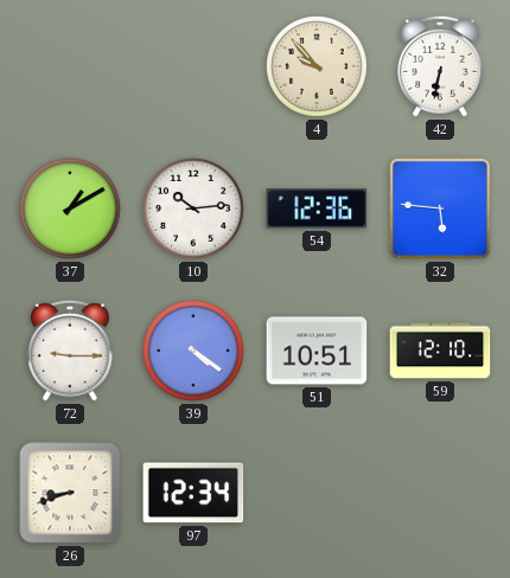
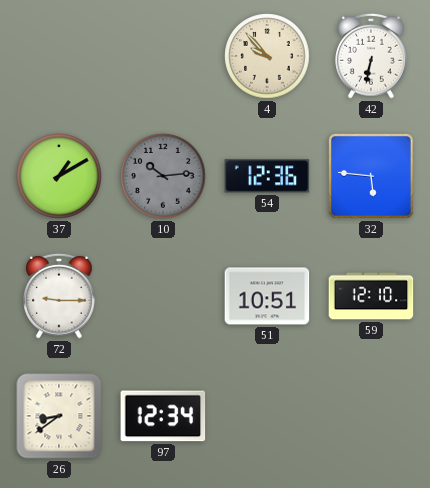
10 dial: white -> grey (163, 176)
39: 4:21 -> none (193, 351)
26: 8:42 -> 8:39 (59, 416)
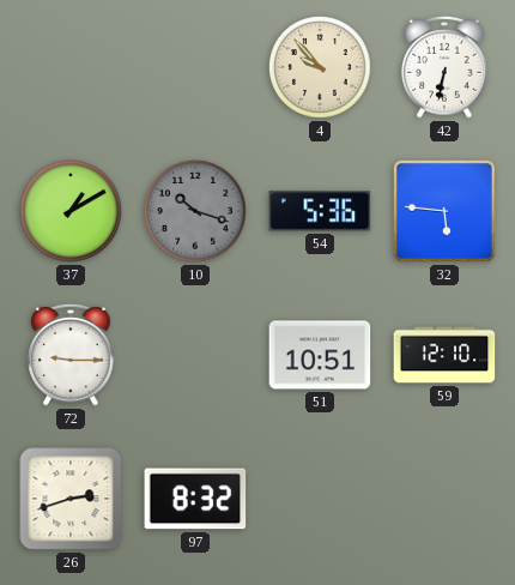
10: 10:14 -> 10:18 (195, 211)
54: 12:36 -> 5:36 (320, 211)
26: 8:39 -> 2:42 (71, 499)
97: 12:34 -> 8:32 (195, 499)
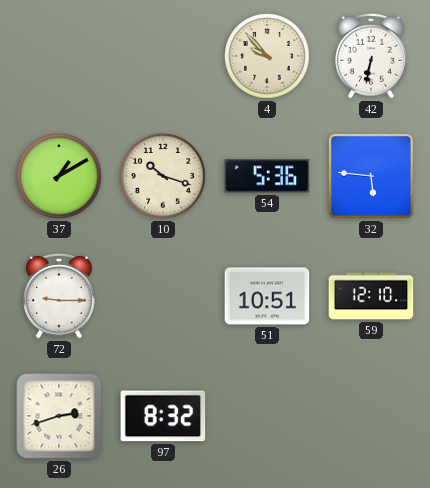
10 dial: grey -> cream (163, 176)
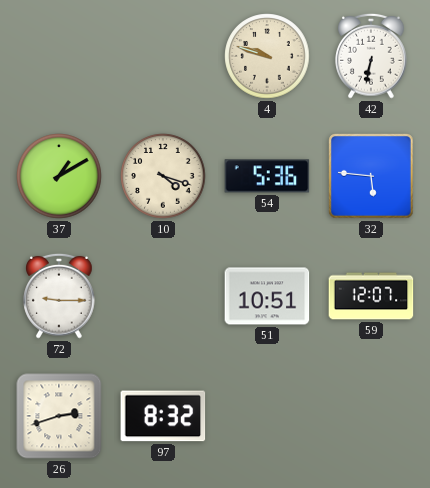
4: 9:53 -> 9:48 (267, 56)
10: 10:18 -> 4:18 (163, 176)
59: 12:10 -> 12:07 (371, 296)
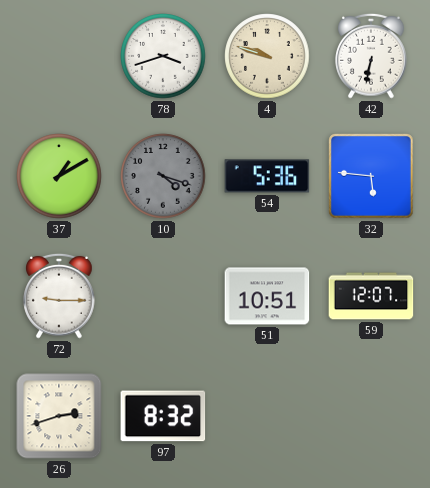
78: none -> 3:42 (163, 56)
10 dial: cream -> grey (163, 176)
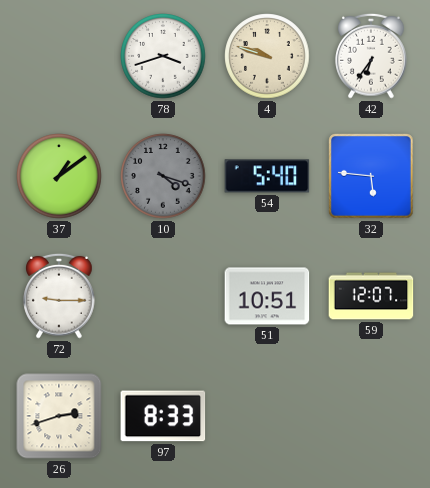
42: 6:32 -> 6:36 (371, 56)
37: 1:10 -> 1:09 (59, 176)
54: 5:36 -> 5:40 (267, 176)
97: 8:32 -> 8:33 (163, 416)
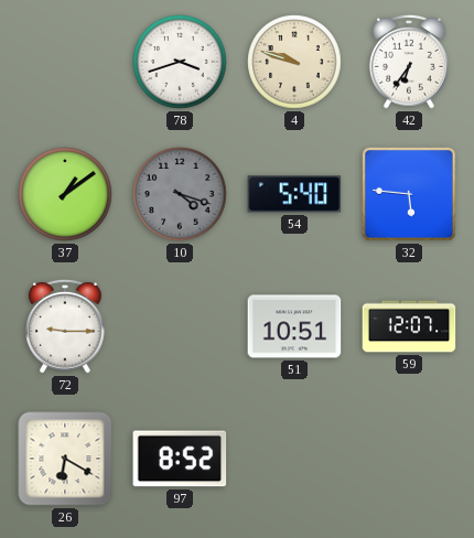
26: 2:42 -> 6:20 (65, 459)
97: 8:33 -> 8:52 (180, 459)
